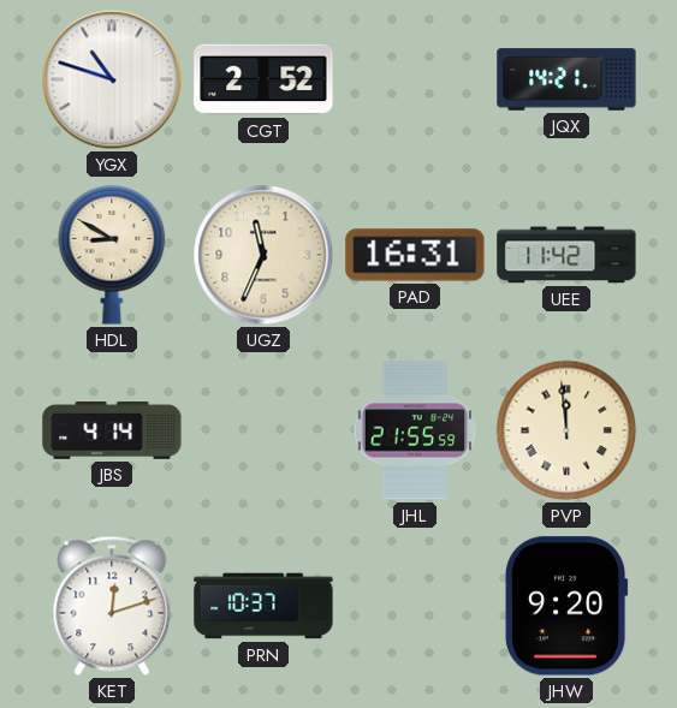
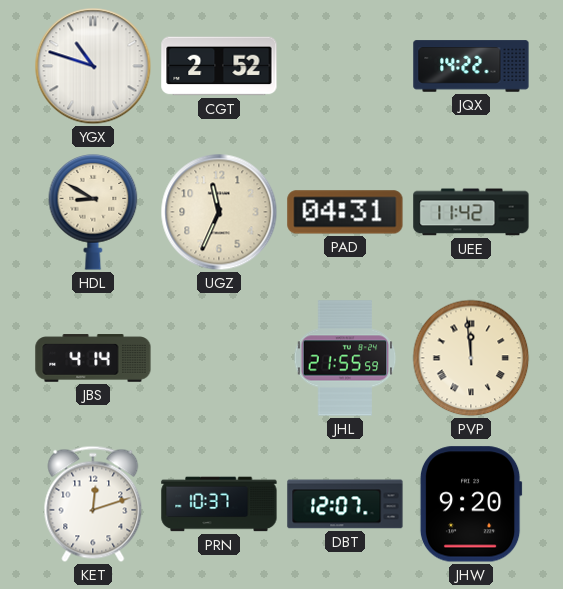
JQX: 14:21 -> 14:22 (471, 66)
PAD: 16:31 -> 04:31 (345, 212)
DBT: none -> 12:07 (345, 504)
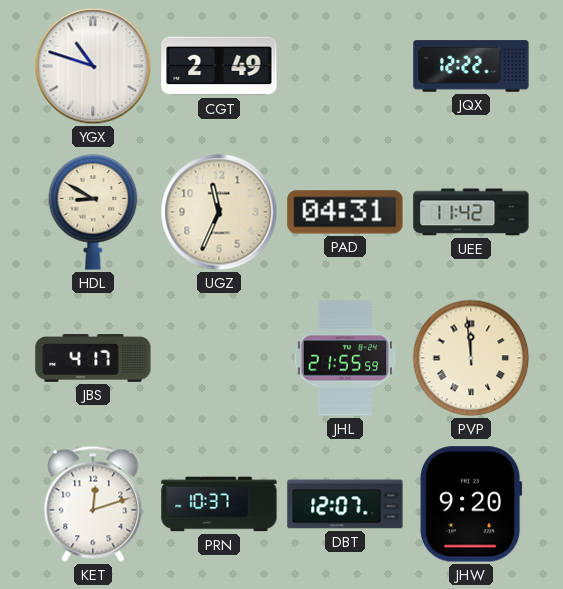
CGT: 2:52 -> 2:49 (219, 66)
JQX: 14:22 -> 12:22 (471, 66)
JBS: 4:14 -> 4:17 (93, 358)
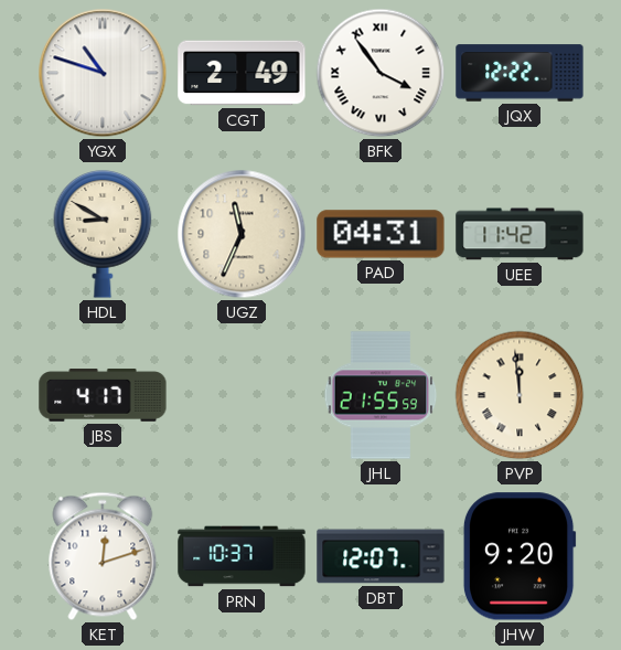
BFK: none -> 3:54 (381, 73)
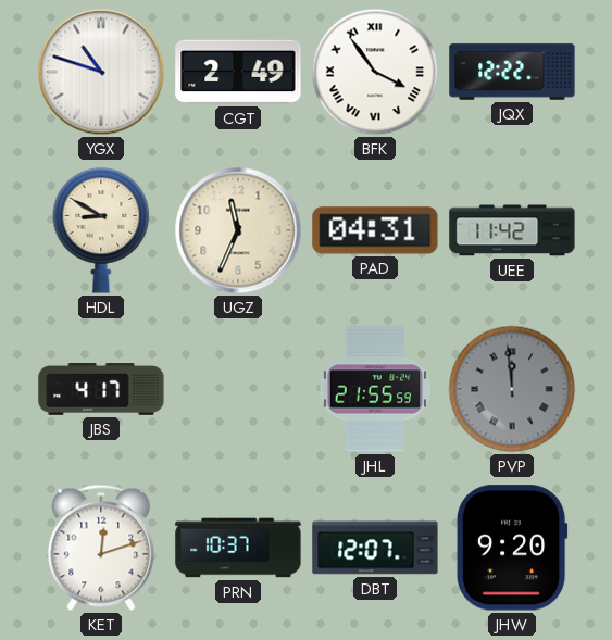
PVP dial: cream -> grey (512, 389)
